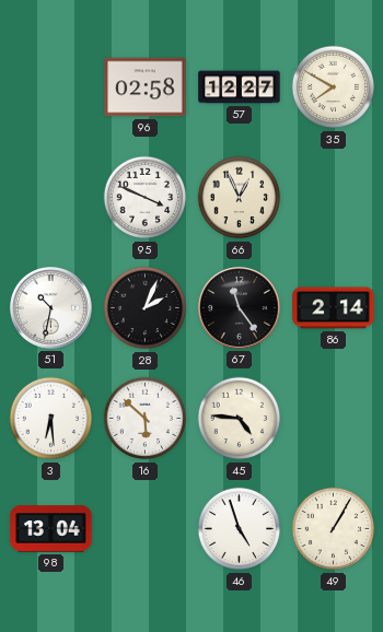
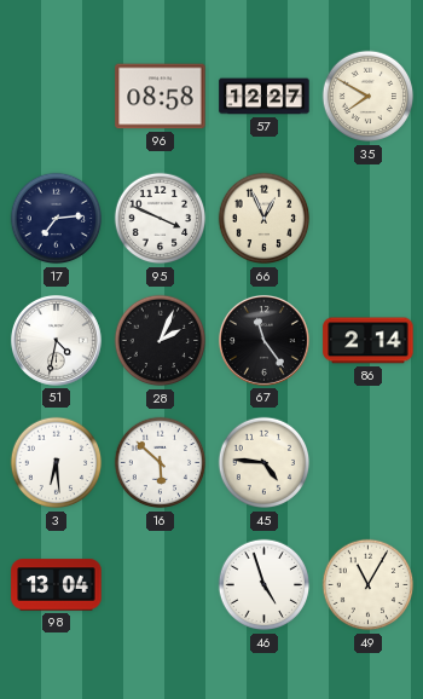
96: 02:58 -> 08:58 (161, 97)
17: none -> 7:14 (57, 219)
51: 10:32 -> 4:32 (56, 340)
49: 1:05 -> 11:05 (369, 585)
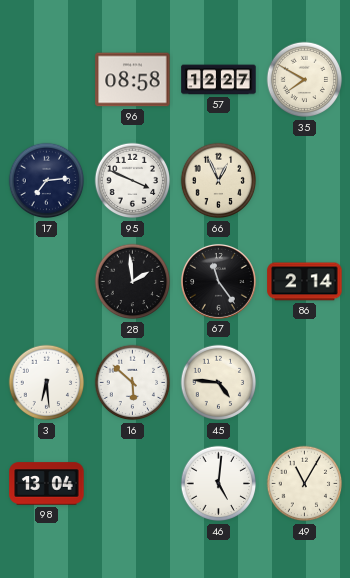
51: 4:32 -> none (56, 340)
28: 2:04 -> 1:59 (133, 282)
46: 4:57 -> 5:01 (219, 484)
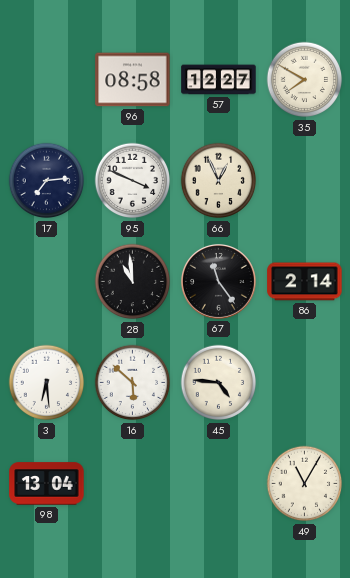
28: 1:59 -> 10:59 (133, 282)
46: 5:01 -> none (219, 484)
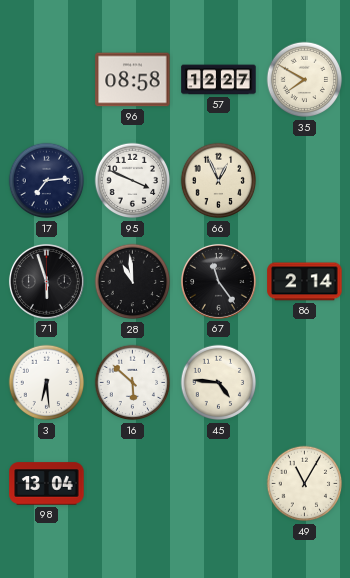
71: none -> 5:57 (46, 281)
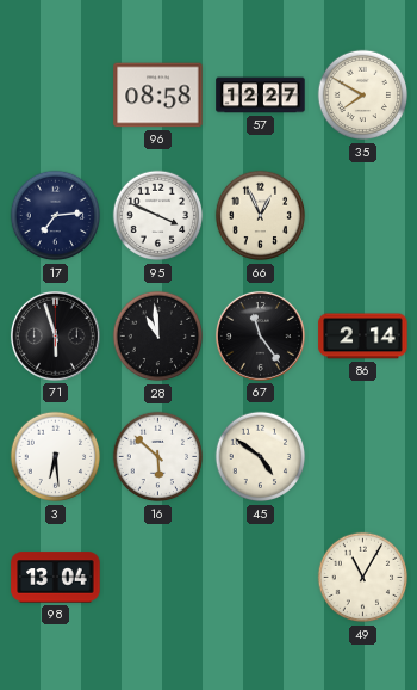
45: 4:46 -> 4:51 (261, 457)
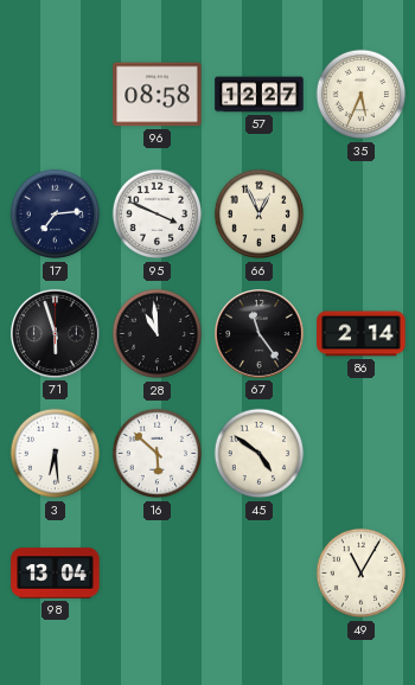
35: 7:50 -> 5:34 (362, 95)
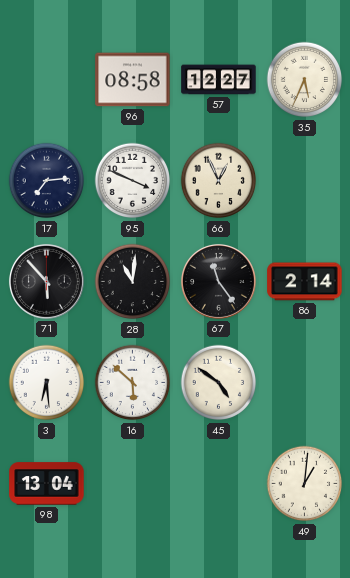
71: 5:57 -> 5:53 (46, 281)
28: 10:59 -> 11:01 (133, 282)
49: 11:05 -> 1:01 (305, 484)
